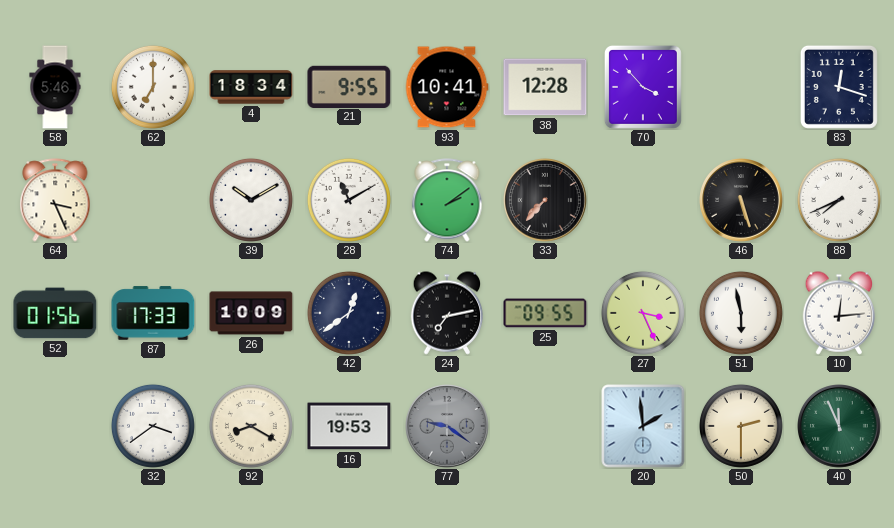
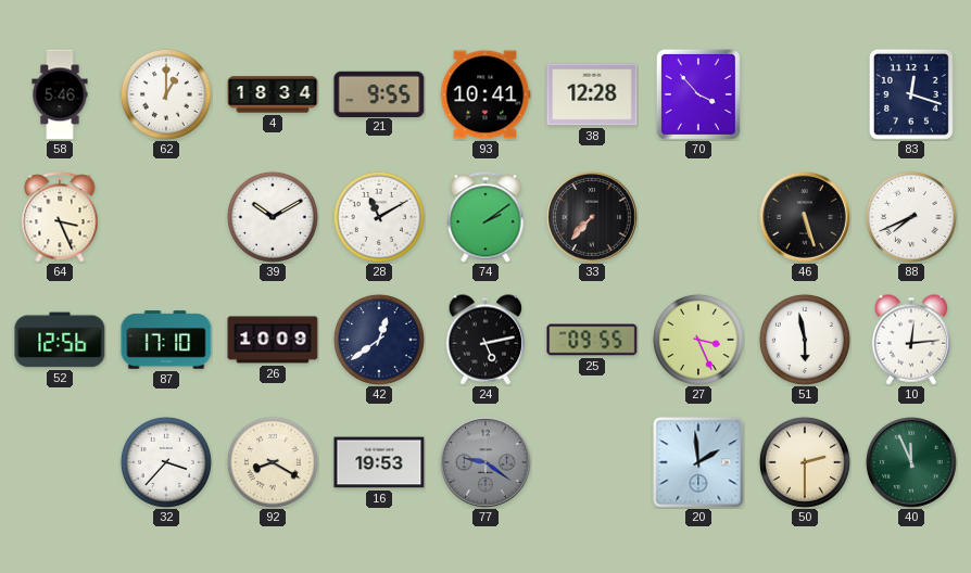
62: 7:00 -> 1:00 (166, 94)
52: 01:56 -> 12:56 (60, 340)
87: 17:33 -> 17:10 (166, 340)
24: 7:13 -> 5:13 (485, 340)
32: 3:39 -> 3:37 (166, 462)
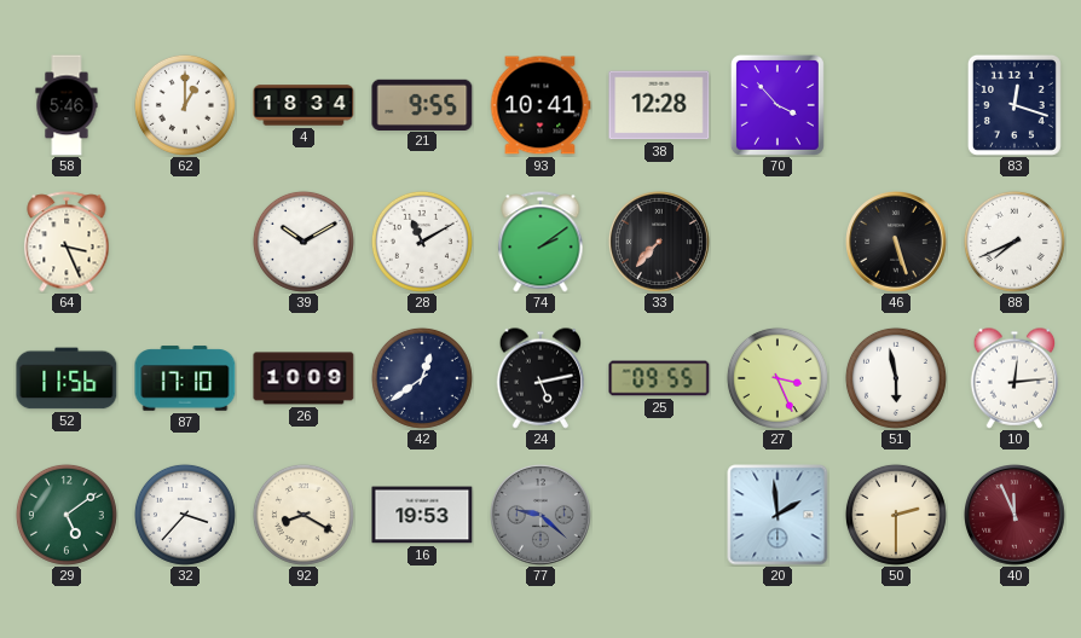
52: 12:56 -> 11:56 (67, 378)
29: none -> 5:09 (67, 515)
77: 9:21 -> 9:22 (542, 516)
40 dial: green -> burgundy (1016, 516)
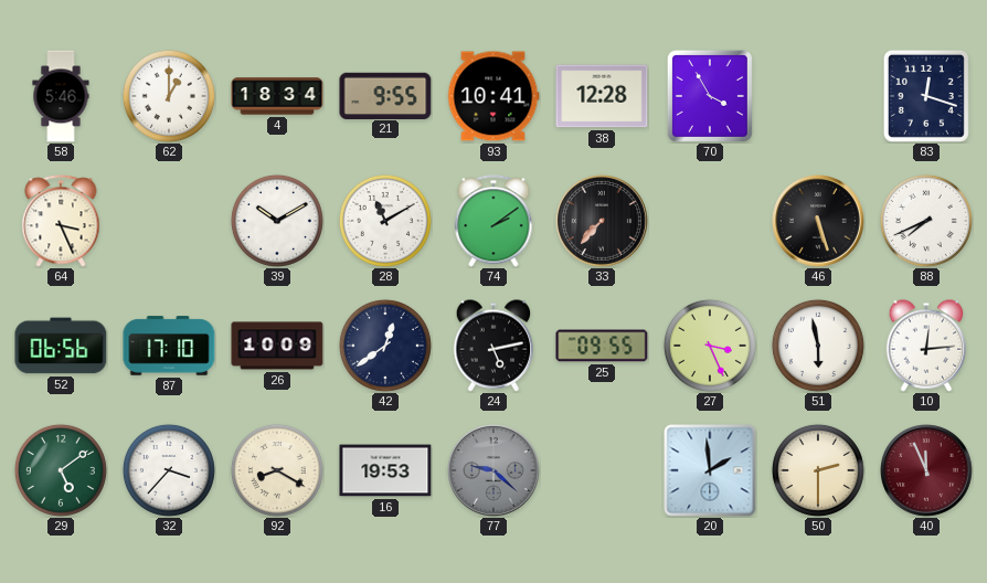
70: 3:53 -> 3:55 (710, 96)
52: 11:56 -> 06:56 (61, 346)
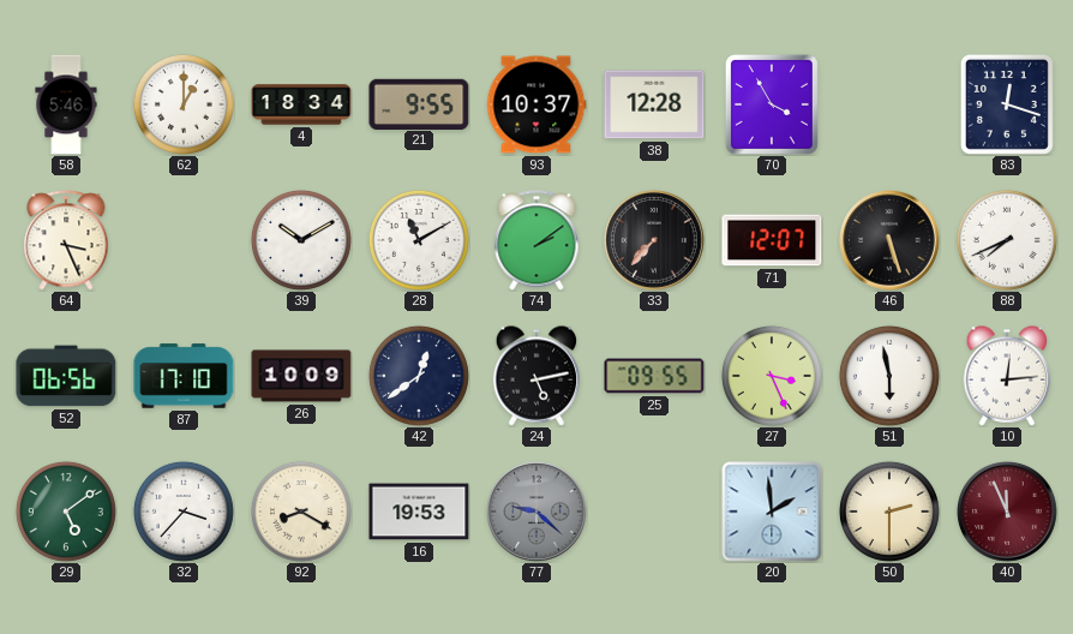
93: 10:41 -> 10:37 (536, 104)
71: none -> 12:07 (772, 240)
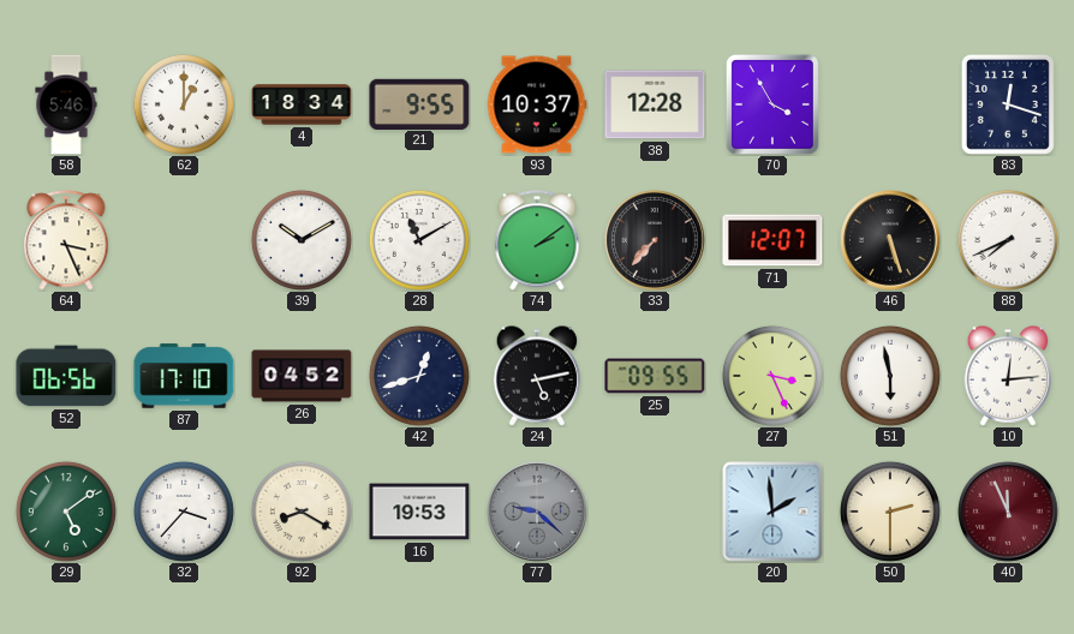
26: 10:09 -> 04:52 (302, 376)
42: 12:39 -> 12:42 (419, 376)
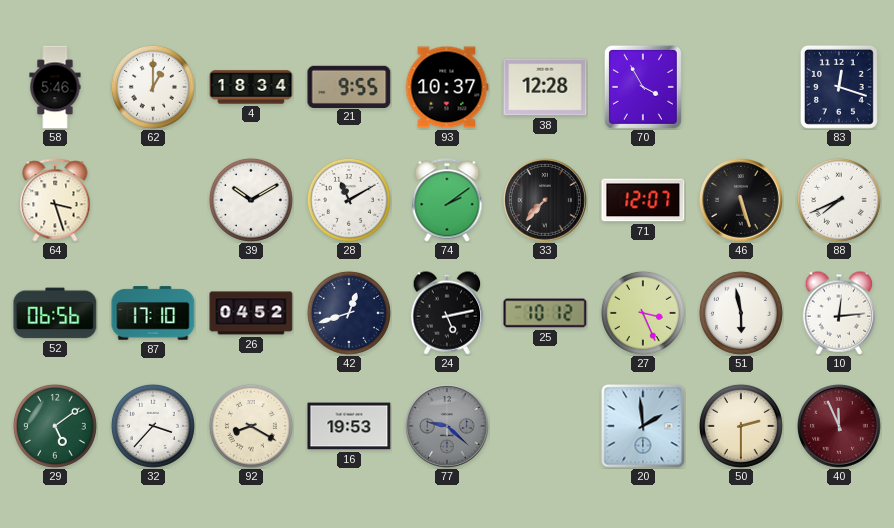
64: 3:26 -> 3:27 (55, 200)
25: 09:55 -> 10:12 (545, 313)
